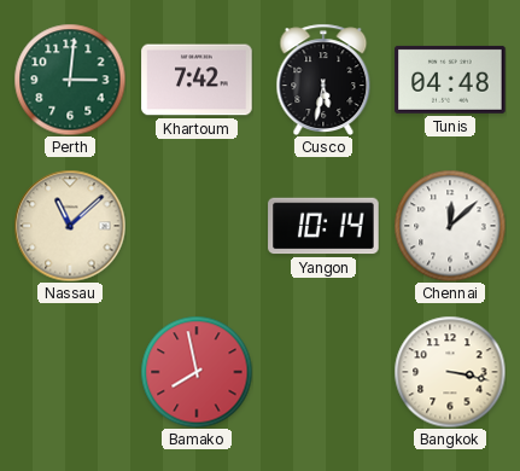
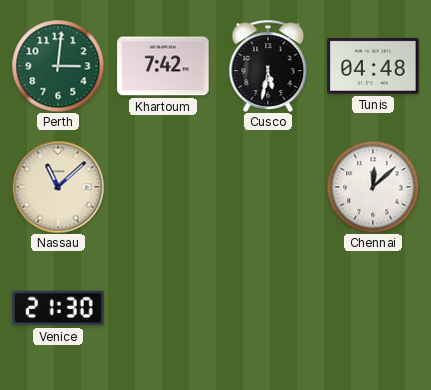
Yangon: 10:14 -> none (323, 226)
Venice: none -> 21:30 (58, 308)
Bamako: 7:58 -> none (197, 372)
Bangkok: 3:17 -> none (450, 372)
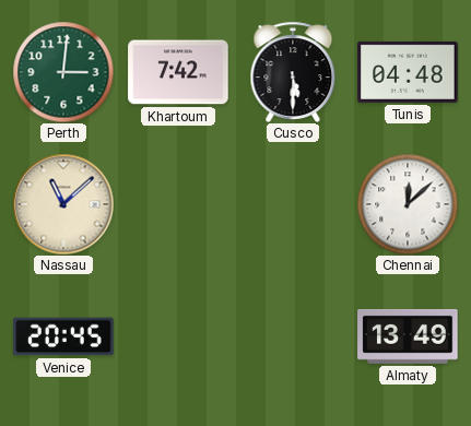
Cusco: 5:32 -> 5:30 (293, 71)
Venice: 21:30 -> 20:45 (63, 336)
Almaty: none -> 13:49 (408, 336)
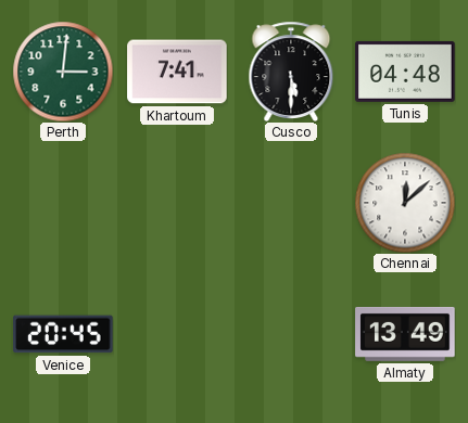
Khartoum: 7:42 -> 7:41 (177, 72)
Nassau: 11:08 -> none (63, 204)
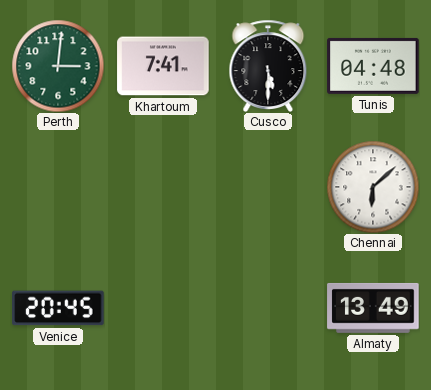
Chennai: 12:08 -> 6:08 (373, 187)
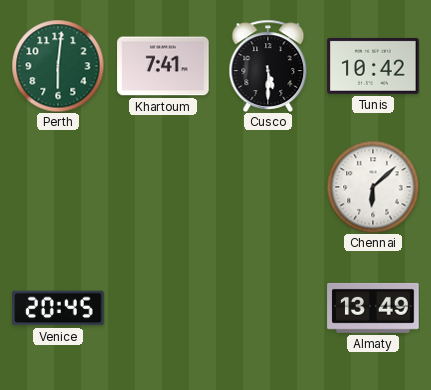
Perth: 3:01 -> 6:01 (58, 66)
Tunis: 04:48 -> 10:42 (373, 66)
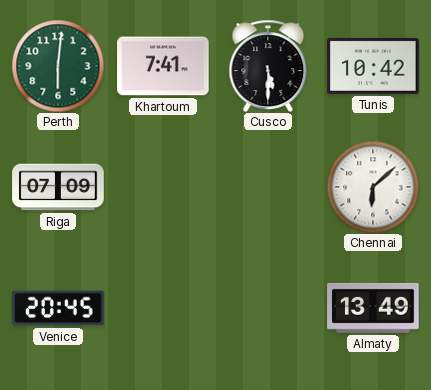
Riga: none -> 07:09 (58, 187)
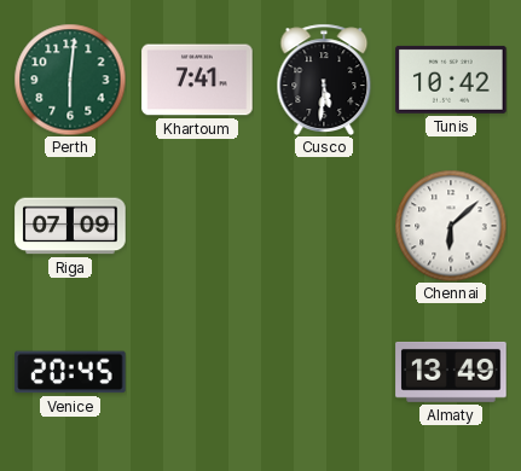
Cusco: 5:30 -> 5:31 (324, 78)
